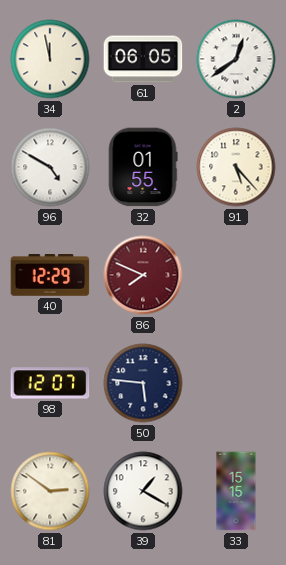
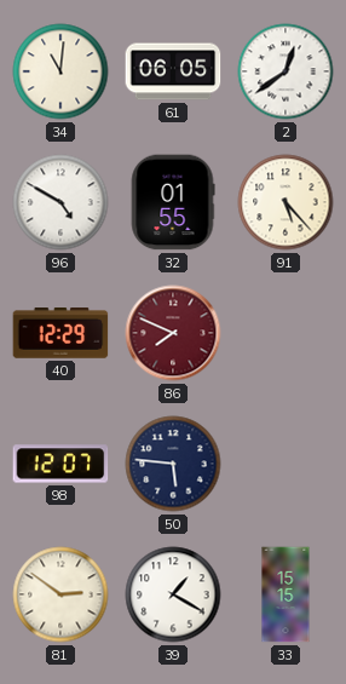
34: 11:58 -> 11:01 (60, 71)
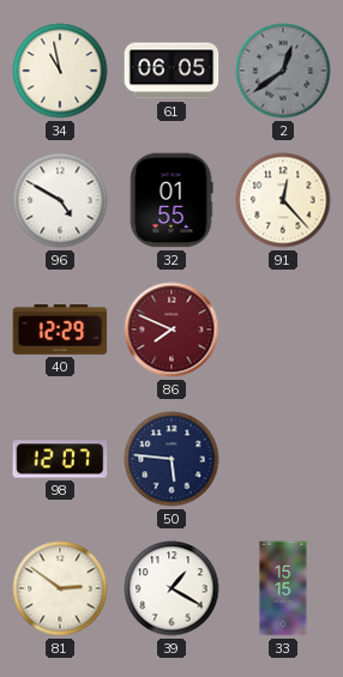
34: 11:01 -> 10:58 (60, 71)
2 dial: white -> grey (283, 71)
91: 5:23 -> 12:23 (283, 200)
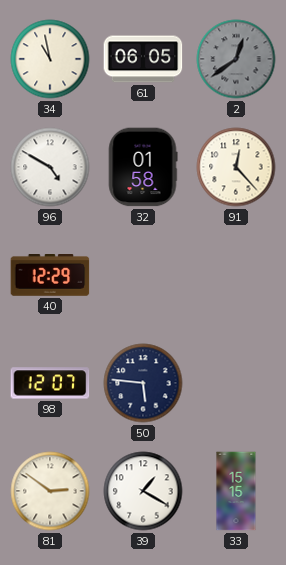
32: 01:55 -> 01:58 (143, 167)
86: 7:49 -> none (171, 330)
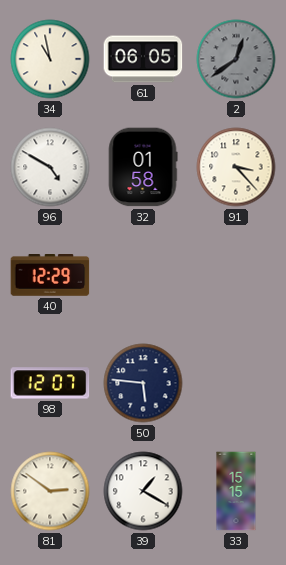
91: 12:23 -> 3:23 (236, 167)
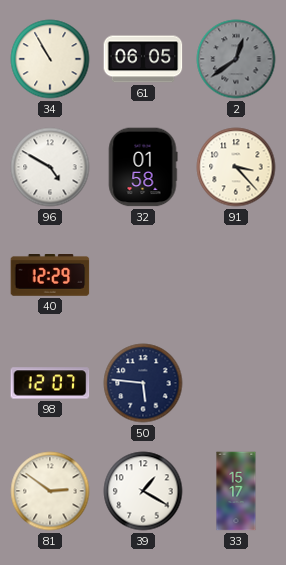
34: 10:58 -> 10:55 (50, 59)
33: 15:15 -> 15:17 (236, 491)
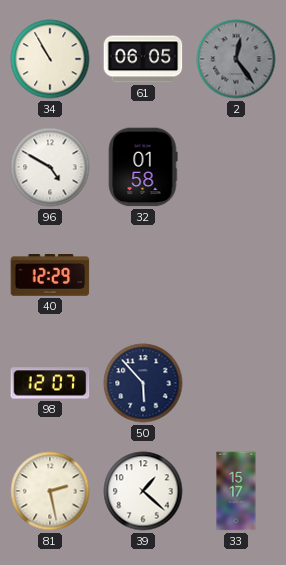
2: 12:39 -> 12:24 (236, 59)
91: 3:23 -> none (236, 167)
50: 5:46 -> 5:53 (143, 383)
81: 2:51 -> 2:28 (50, 491)
39: 1:20 -> 1:22 (143, 491)
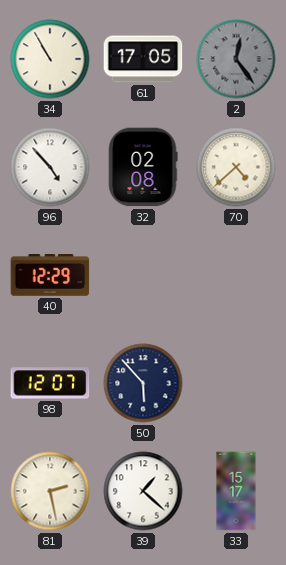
61: 06:05 -> 17:05 (143, 59)
96: 4:50 -> 4:53 (50, 167)
32: 01:58 -> 02:08 (143, 167)
70: none -> 4:38 (236, 167)
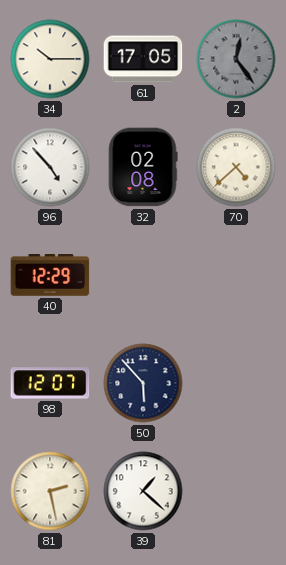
34: 10:55 -> 10:15 (50, 59)
33: 15:17 -> none (236, 491)
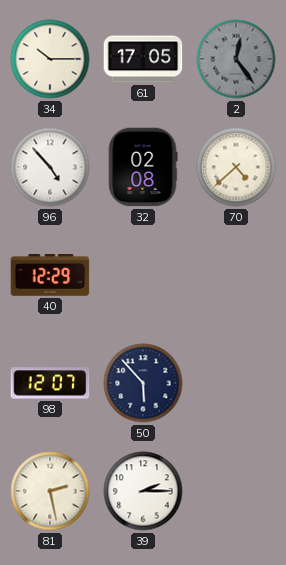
39: 1:22 -> 2:15 (143, 491)
